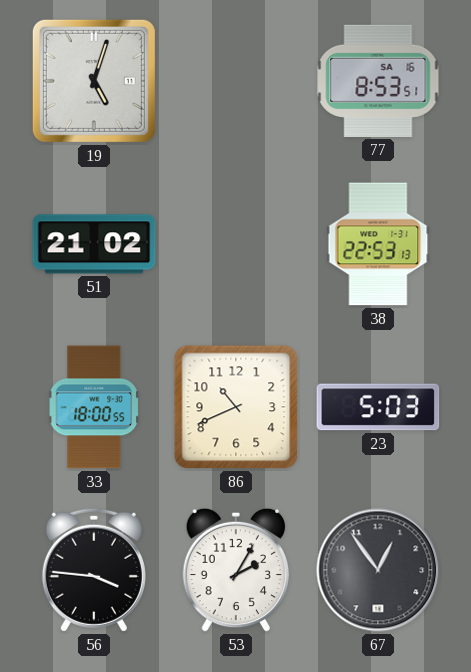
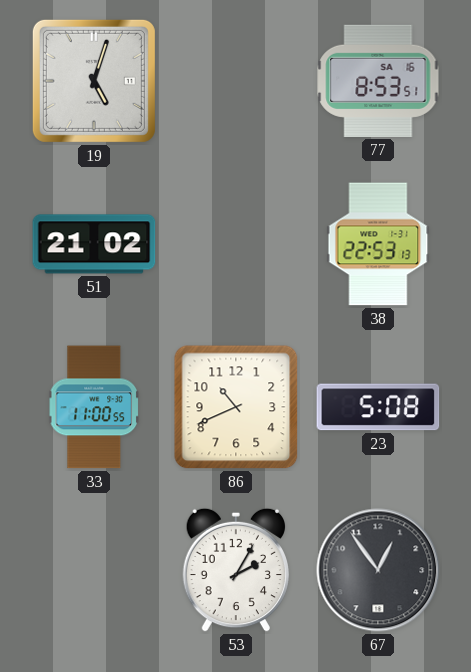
33: 18:00 -> 11:00 (94, 407)
23: 5:03 -> 5:08 (378, 407)
56: 3:46 -> none (94, 570)
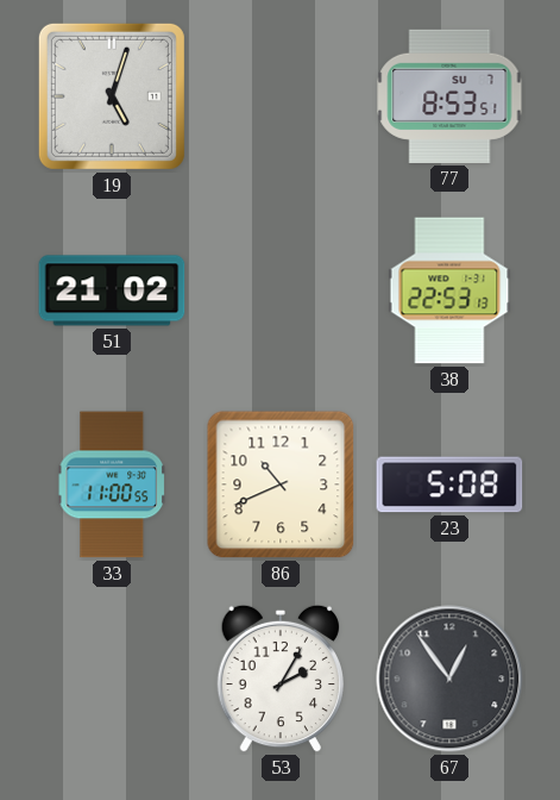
77 date: SA 16 -> SU 7 (449, 96)
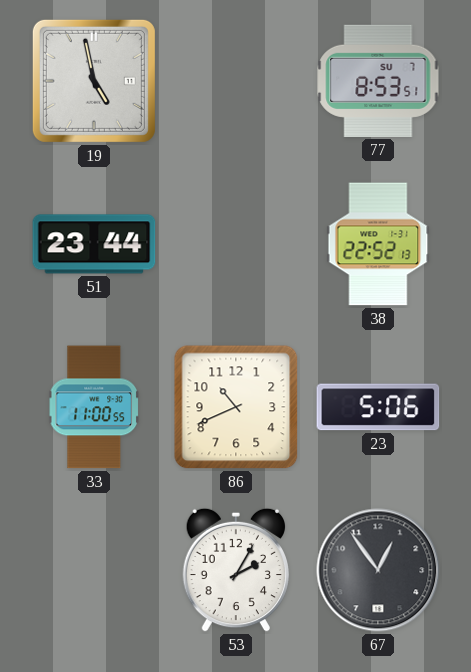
19: 5:03 -> 4:58 (94, 81)
51: 21:02 -> 23:44 (94, 244)
38: 22:53 -> 22:52 (378, 244)
23: 5:08 -> 5:06 (378, 407)
